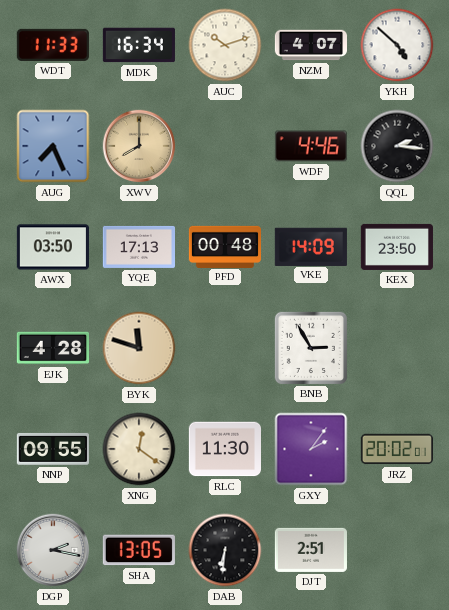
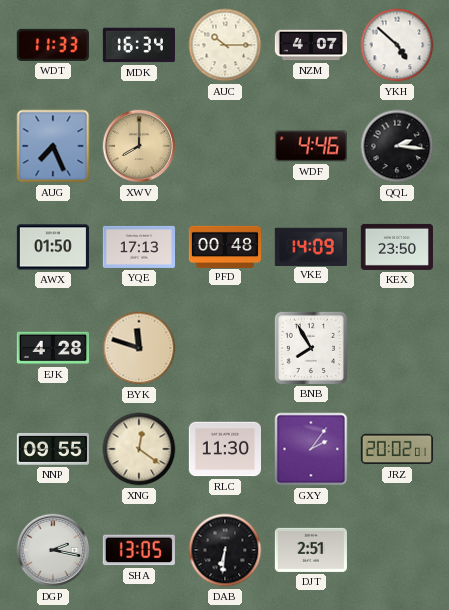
AUC: 10:12 -> 10:15 (225, 45)
AWX: 03:50 -> 01:50 (52, 247)
BNB: 2:55 -> 7:55 (311, 348)
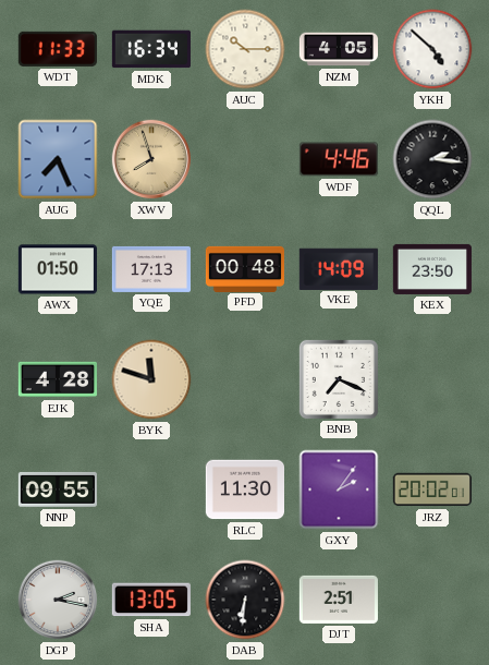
NZM: 4:07 -> 4:05 (338, 49)
XWV: 8:00 -> 7:57 (151, 159)
BNB: 7:55 -> 7:19 (339, 379)
XNG: 12:21 -> none (139, 449)
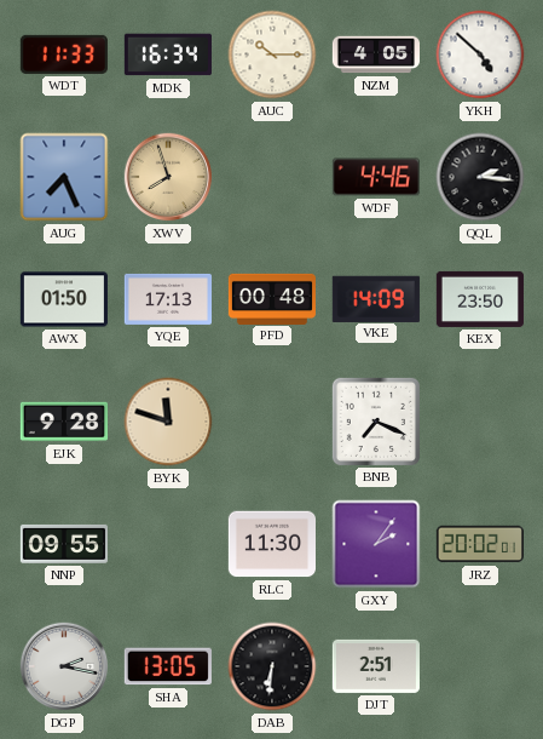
EJK: 4:28 -> 9:28 (63, 422)
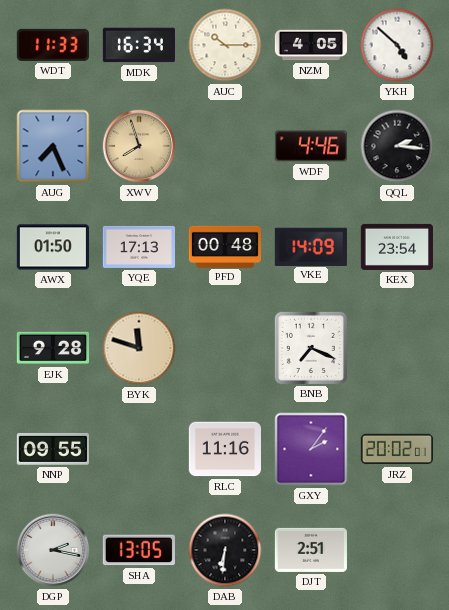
KEX: 23:50 -> 23:54 (396, 247)
RLC: 11:30 -> 11:16 (224, 449)
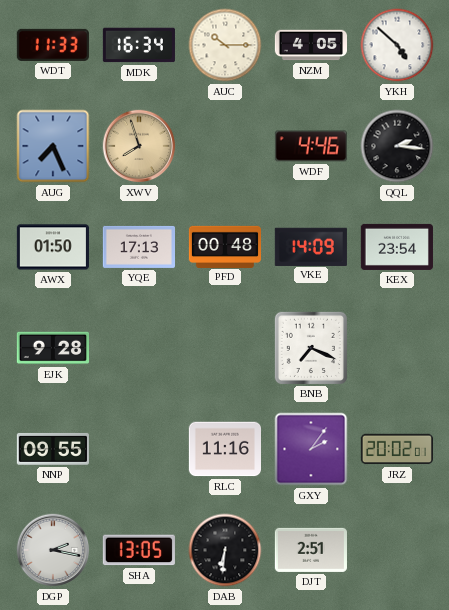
BYK: 11:48 -> none (139, 348)
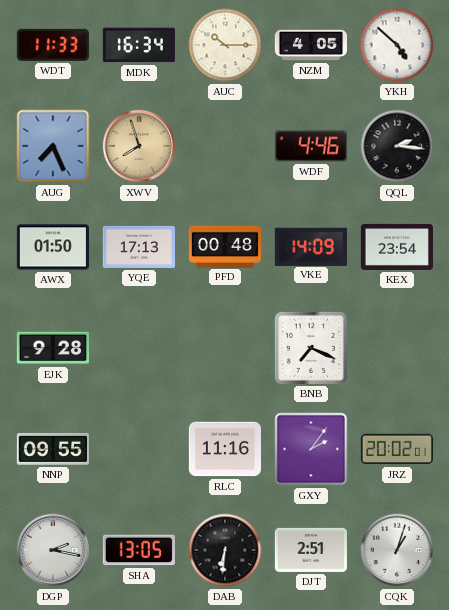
CQK: none -> 1:03 (397, 550)
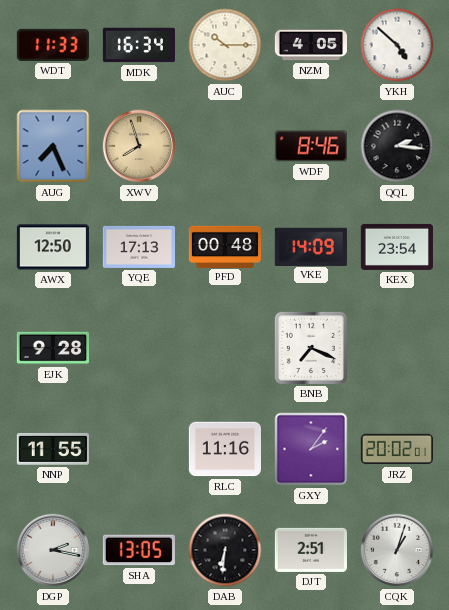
WDF: 4:46 -> 8:46 (311, 146)
AWX: 01:50 -> 12:50 (52, 247)
NNP: 09:55 -> 11:55 (52, 449)
